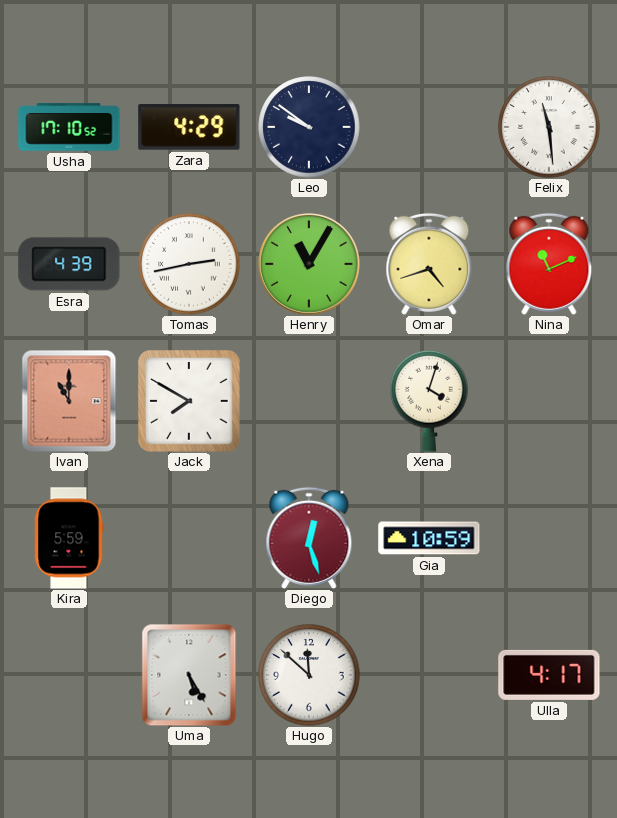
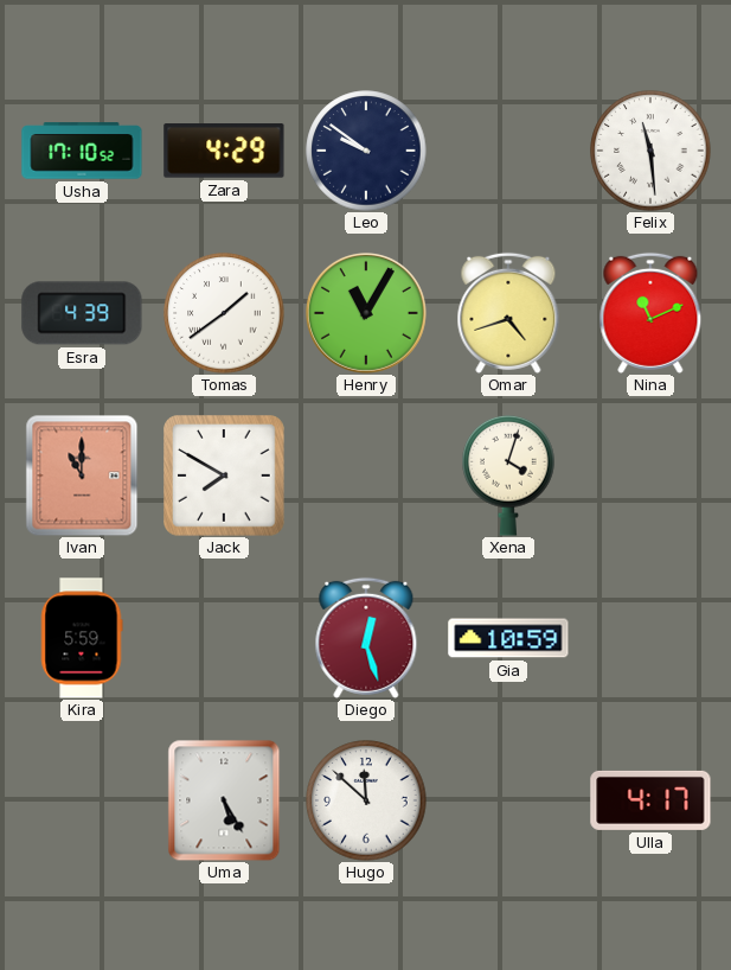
Tomas: 2:43 -> 1:39 (224, 313)
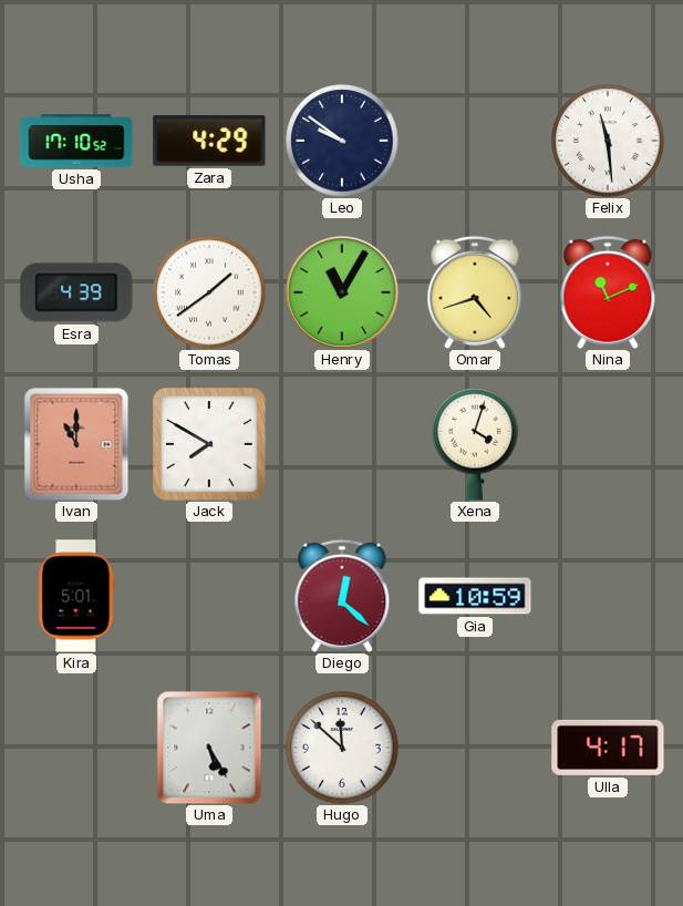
Kira: 5:59 -> 5:01 (76, 596)
Diego: 12:27 -> 12:22 (342, 596)
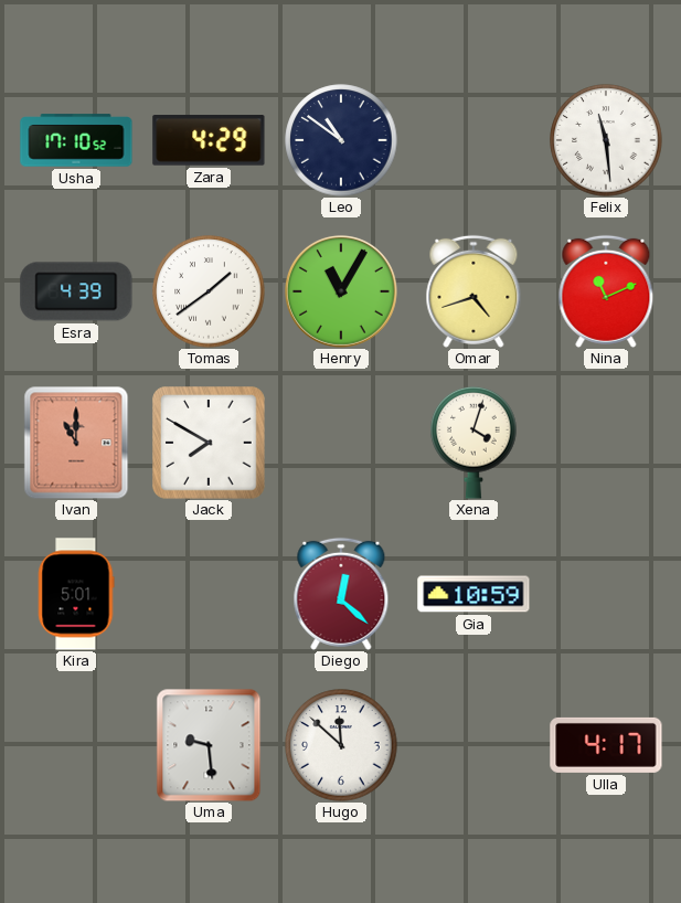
Leo: 9:51 -> 10:51 (341, 140)
Uma: 5:25 -> 9:29 (209, 745)
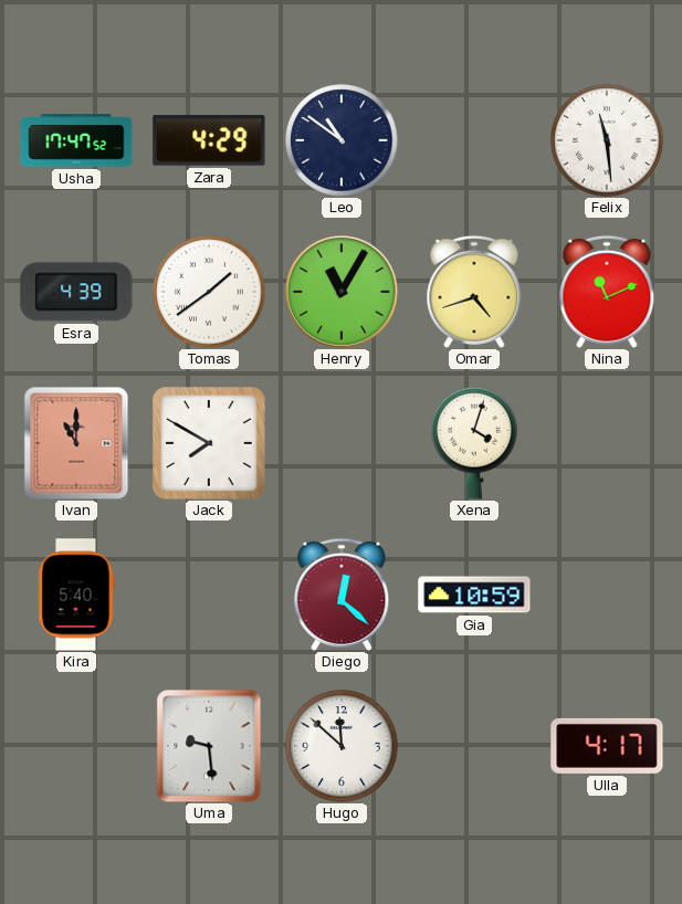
Usha: 17:10 -> 17:47 (76, 140)
Kira: 5:01 -> 5:40 (76, 595)
